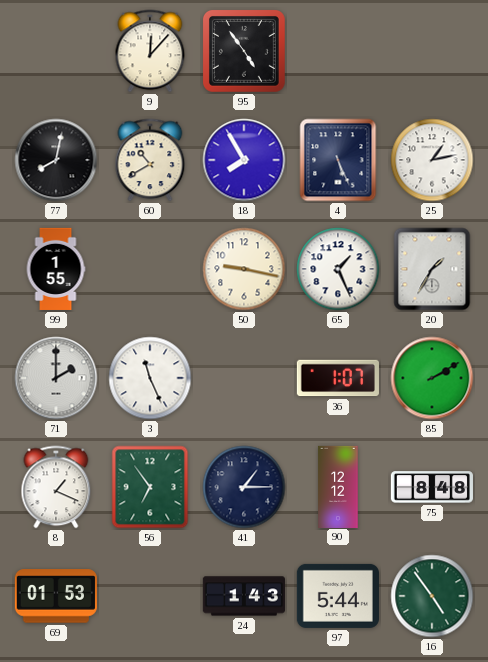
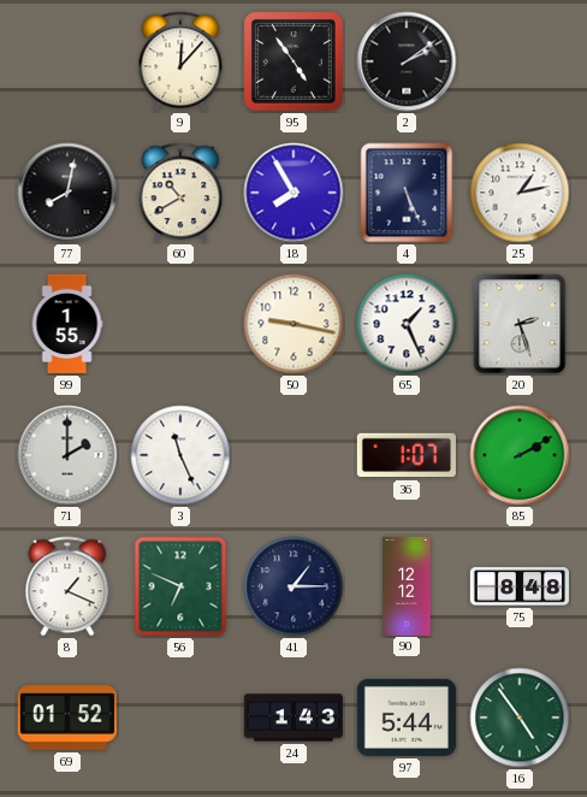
2: none -> 2:09 (407, 61)
20: 1:35 -> 2:27 (520, 324)
56: 6:54 -> 6:49 (180, 586)
69: 01:53 -> 01:52 (67, 718)
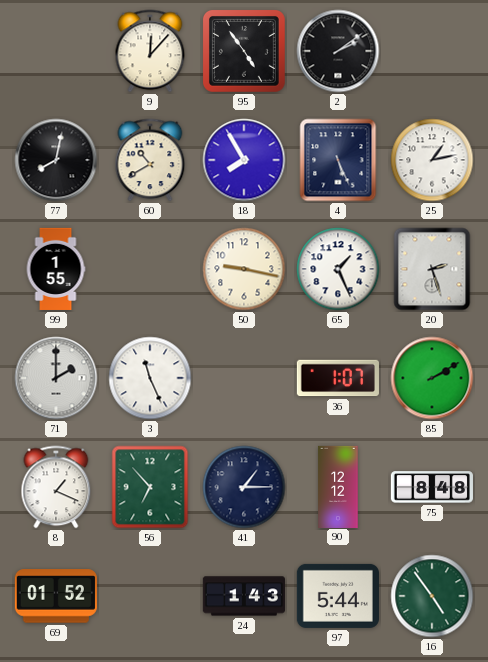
56: 6:49 -> 6:53 (150, 487)
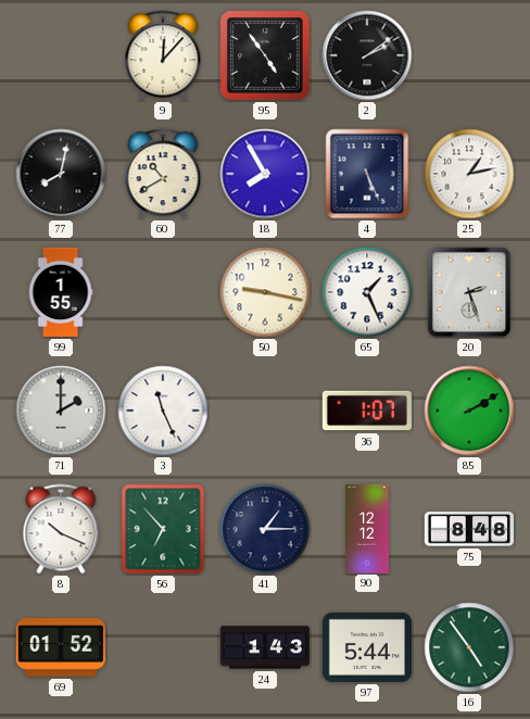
8: 1:19 -> 10:19 (61, 529)
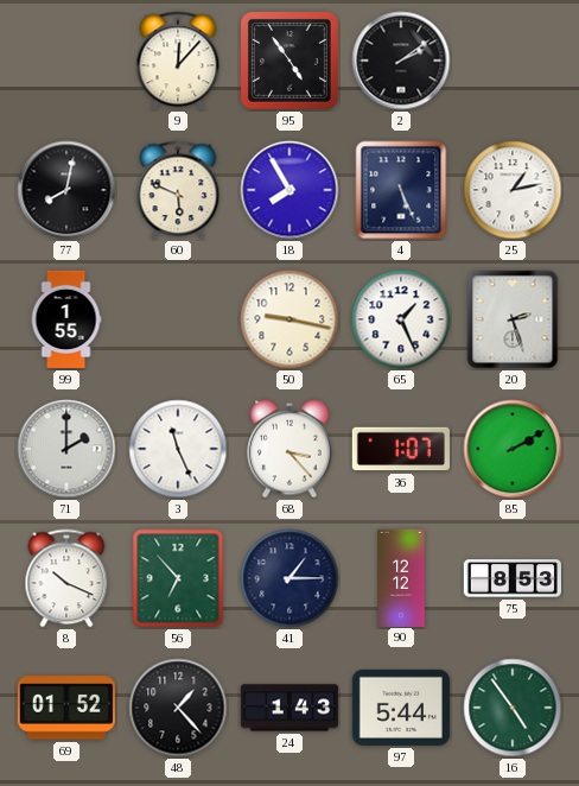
60: 10:40 -> 5:49 (178, 190)
68: none -> 3:23 (289, 449)
75: 8:48 -> 8:53 (513, 578)
48: none -> 1:23 (178, 708)
